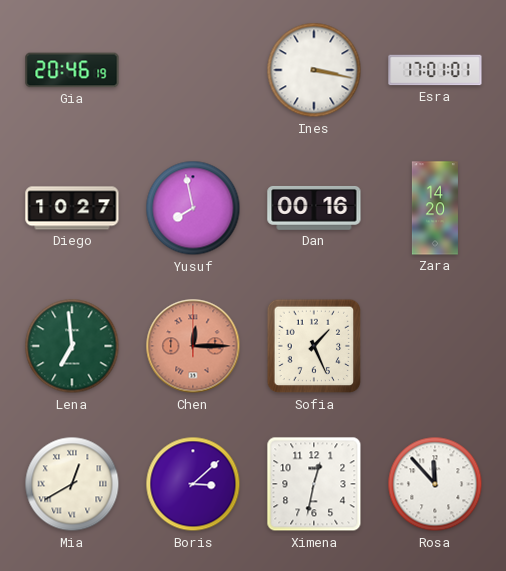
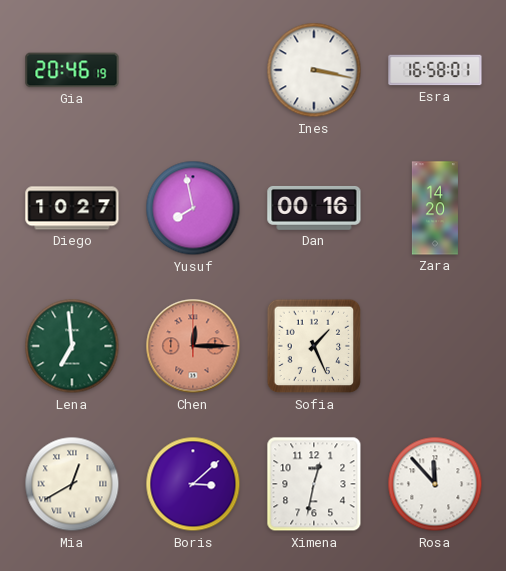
Esra: 17:01 -> 16:58 (435, 70)
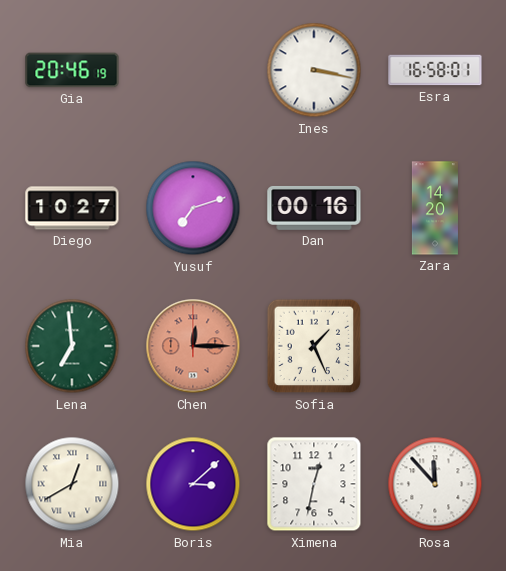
Yusuf: 7:58 -> 7:12 (193, 208)
